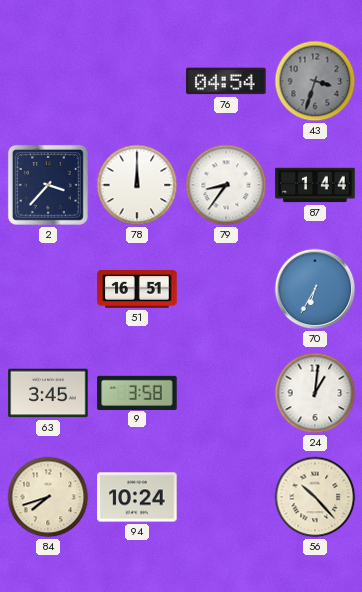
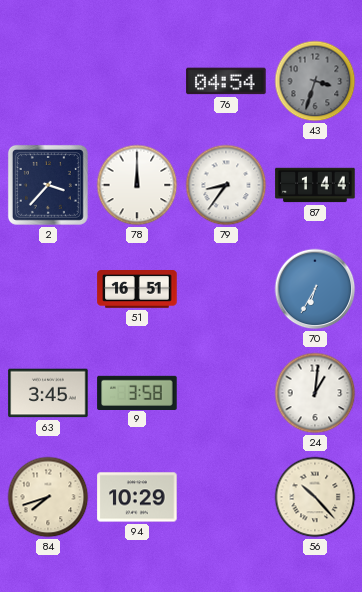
94: 10:24 -> 10:29 (137, 497)
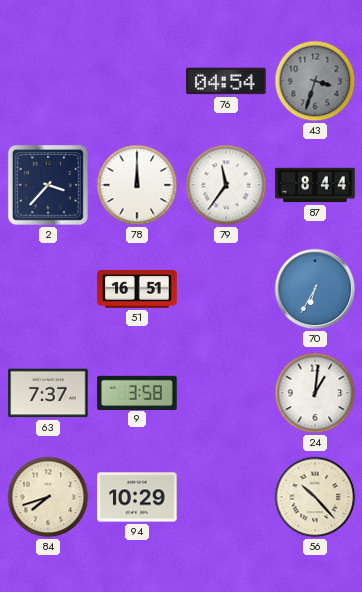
79: 8:36 -> 11:36 (226, 185)
87: 1:44 -> 8:44 (315, 185)
63: 3:45 -> 7:37 (48, 393)
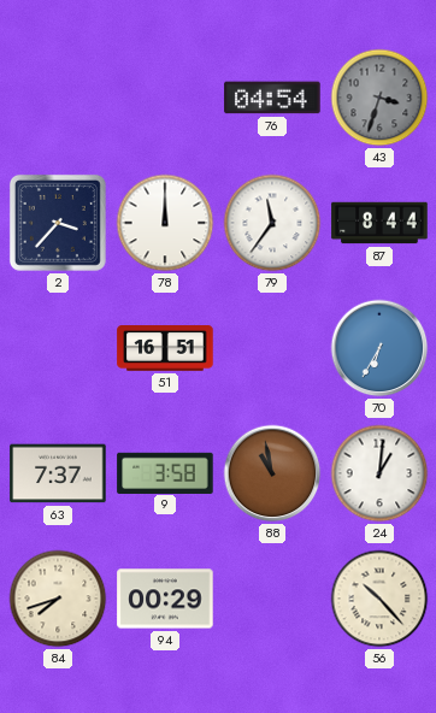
88: none -> 10:58 (272, 473)
94: 10:29 -> 00:29 (165, 599)
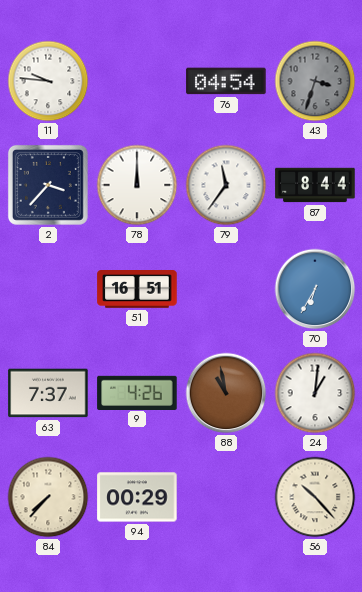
11: none -> 9:46 (48, 81)
9: 3:58 -> 4:26 (137, 392)
84: 7:42 -> 7:37 (48, 497)
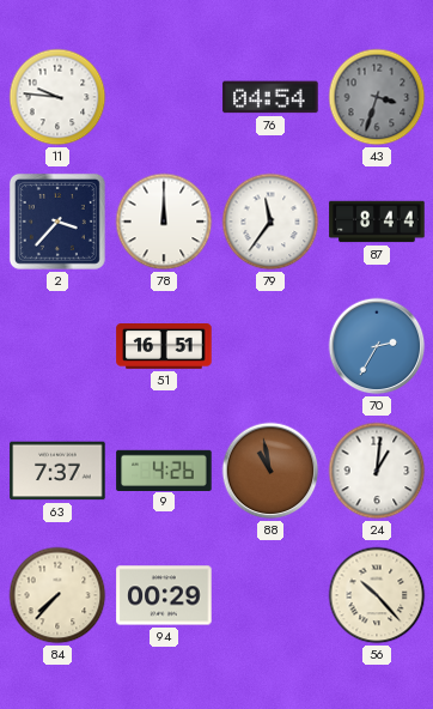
70: 6:35 -> 2:35 (377, 346)
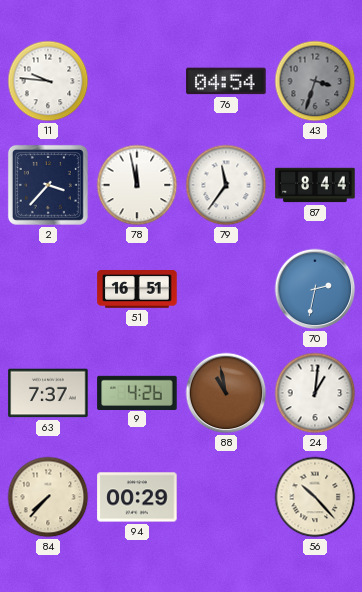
78: 12:00 -> 11:58 (137, 185)
70: 2:35 -> 2:32 (315, 289)
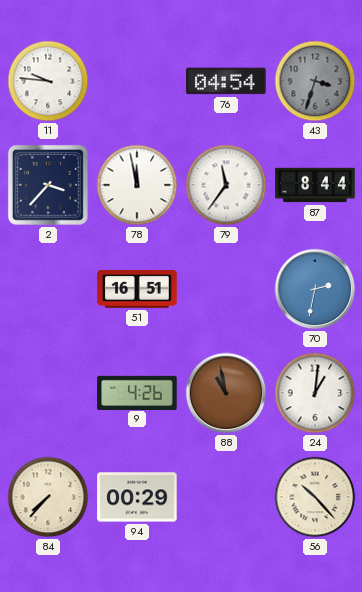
63: 7:37 -> none (48, 393)
